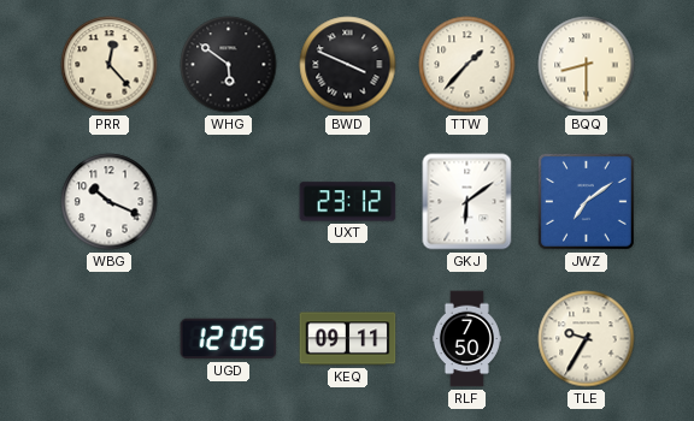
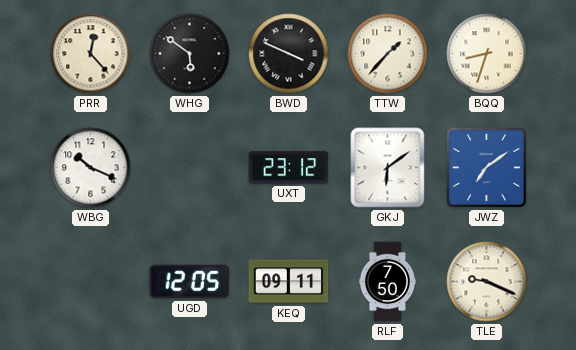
BQQ: 8:30 -> 8:33 (487, 54)
TLE: 9:35 -> 9:19 (487, 282)
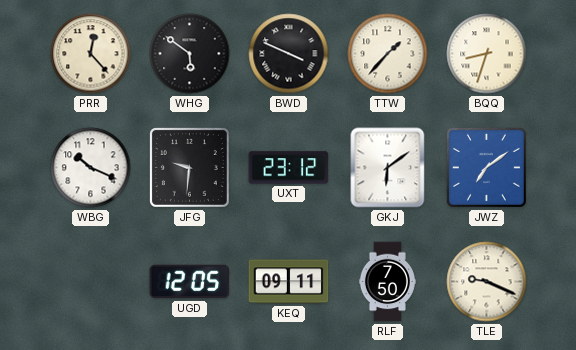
JFG: none -> 9:31 (189, 167)
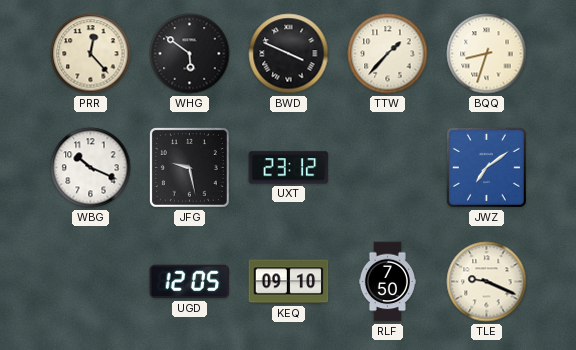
JFG: 9:31 -> 9:28 (189, 167)
GKJ: 6:09 -> none (388, 168)
KEQ: 09:11 -> 09:10 (289, 282)
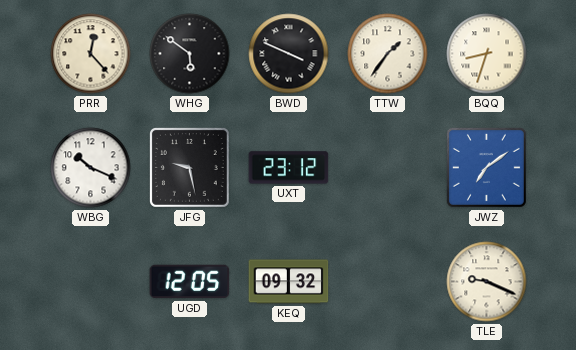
TTW: 1:37 -> 1:36 (388, 54)
KEQ: 09:10 -> 09:32 (289, 282)
RLF: 7:50 -> none (387, 282)
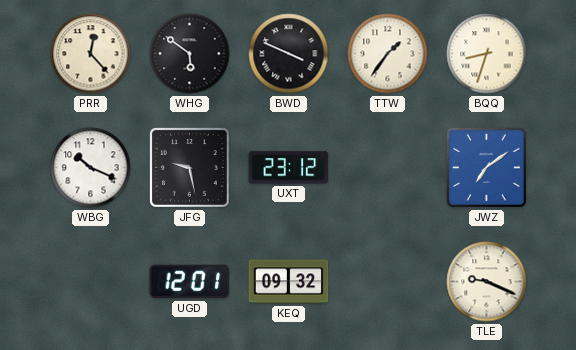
UGD: 12:05 -> 12:01 (190, 282)
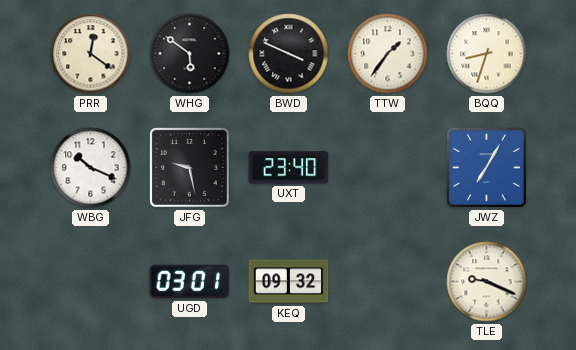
PRR: 12:23 -> 12:21 (91, 54)
UXT: 23:12 -> 23:40 (289, 168)
JWZ: 7:09 -> 7:05 (486, 167)
UGD: 12:01 -> 03:01 (190, 282)
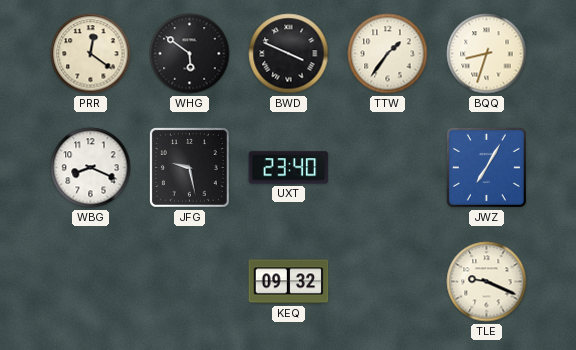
WBG: 10:19 -> 8:19 (91, 168)
UGD: 03:01 -> none (190, 282)
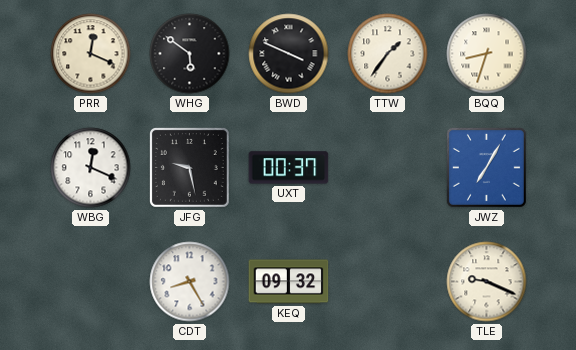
PRR: 12:21 -> 12:19 (91, 54)
WBG: 8:19 -> 12:19 (91, 168)
UXT: 23:40 -> 00:37 (289, 168)
CDT: none -> 8:25 (190, 282)
